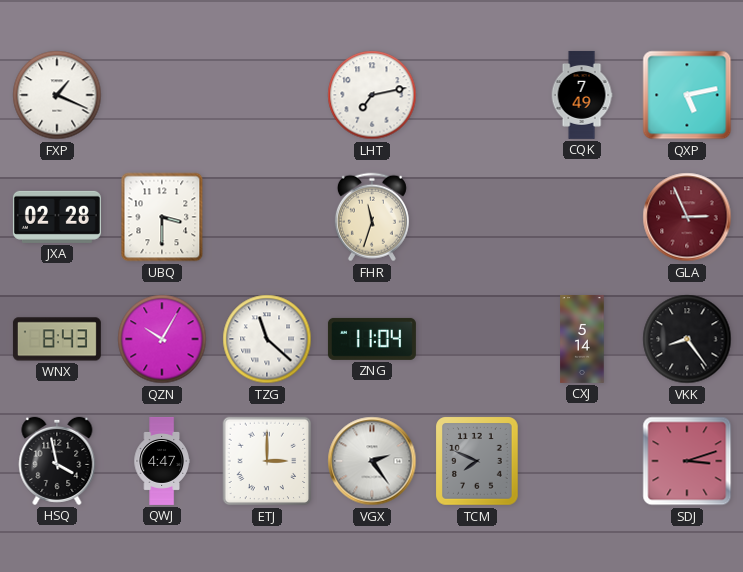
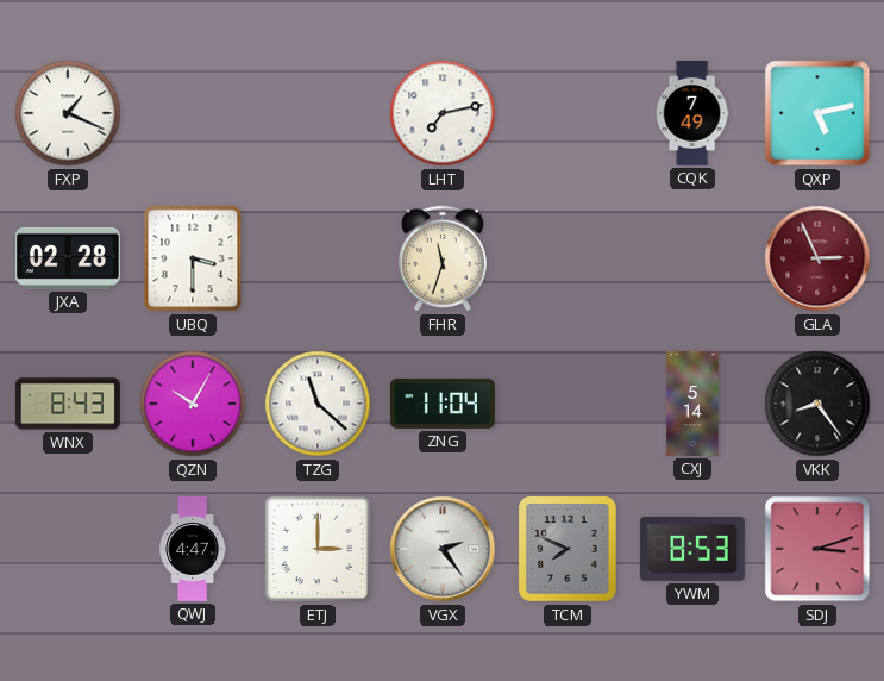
HSQ: 3:58 -> none (57, 461)
YWM: none -> 8:53 (692, 549)
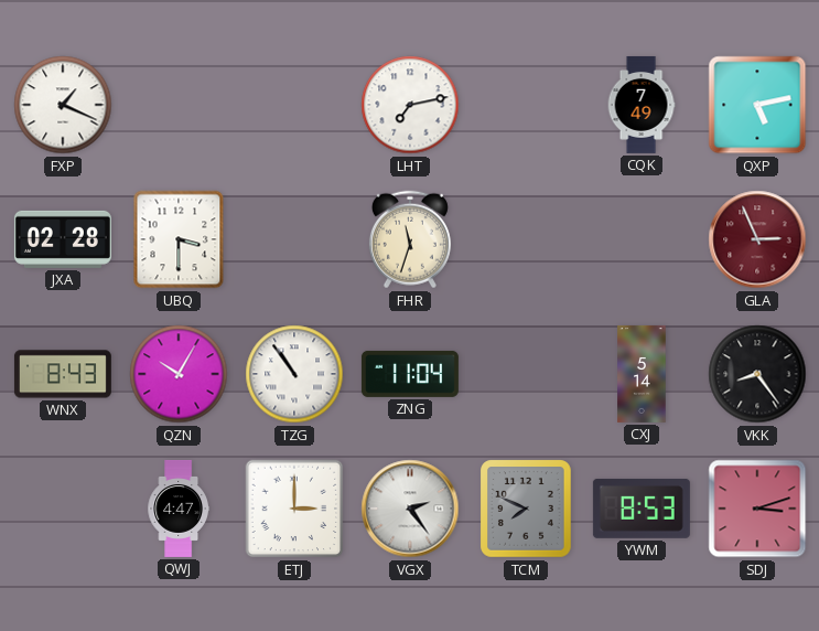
TZG: 11:22 -> 10:54 (294, 374)
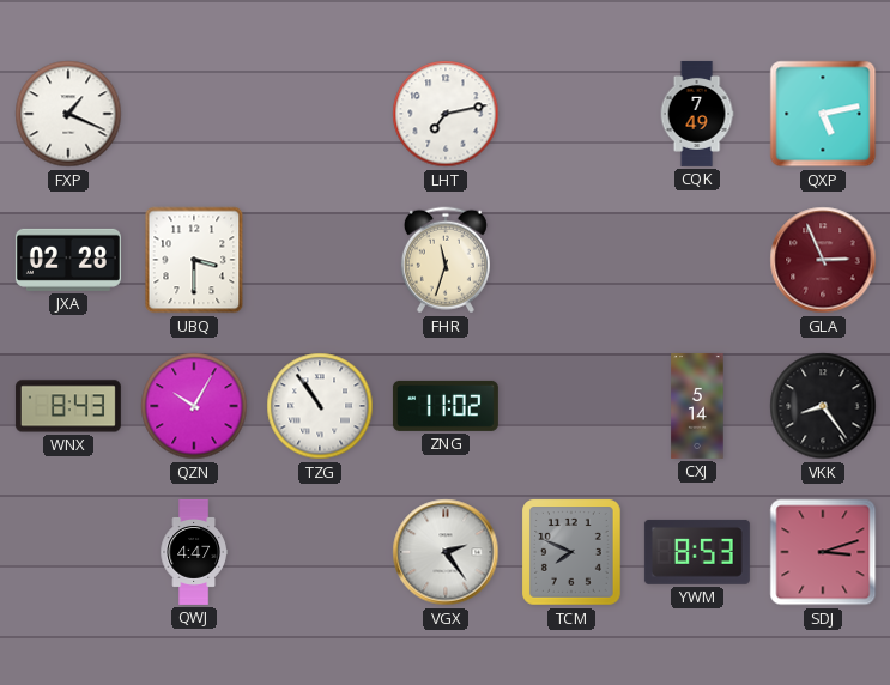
ZNG: 11:04 -> 11:02 (446, 406)
ETJ: 3:00 -> none (294, 509)
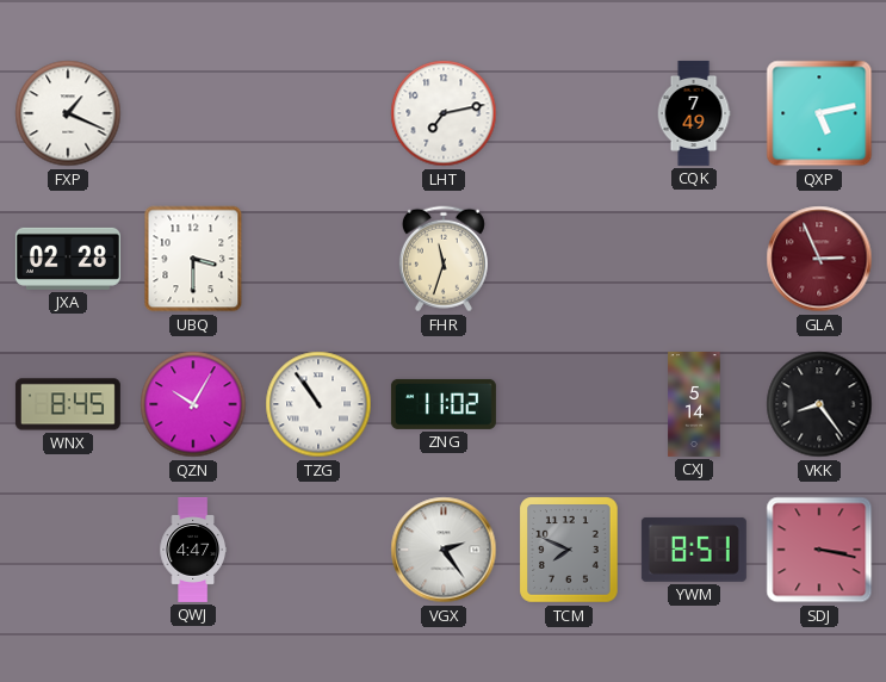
WNX: 8:43 -> 8:45 (68, 404)
YWM: 8:53 -> 8:51 (694, 550)
SDJ: 3:12 -> 3:17 (819, 550)
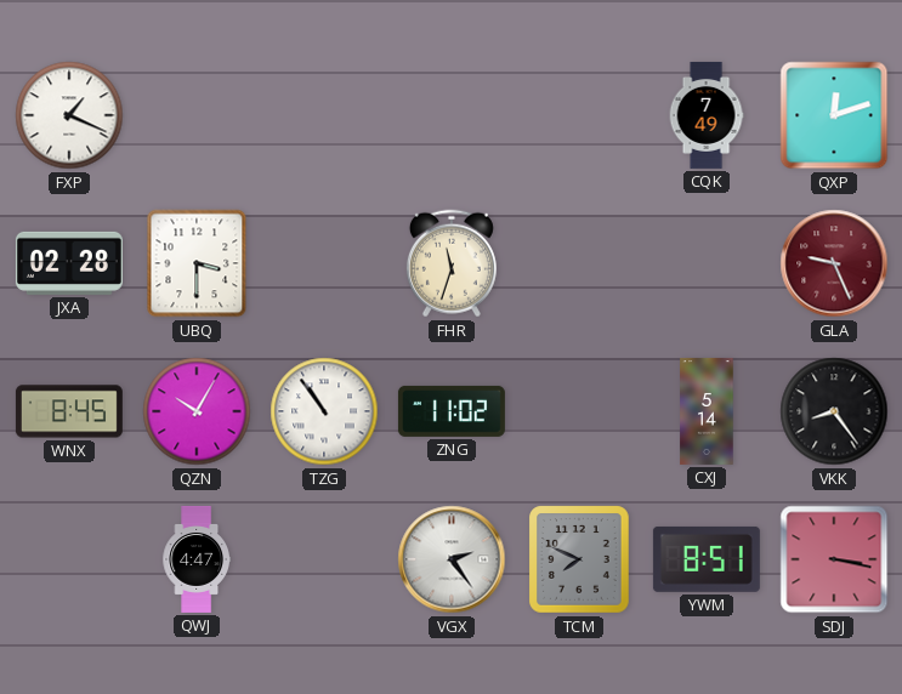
LHT: 7:13 -> none (444, 113)
QXP: 5:13 -> 12:12 (834, 115)
GLA: 2:56 -> 9:26 (834, 263)
